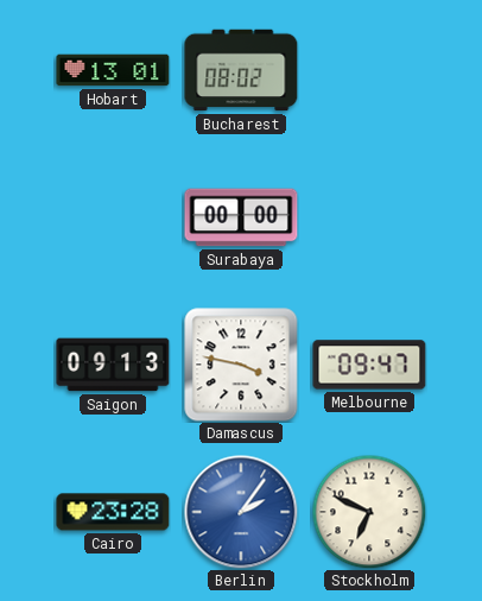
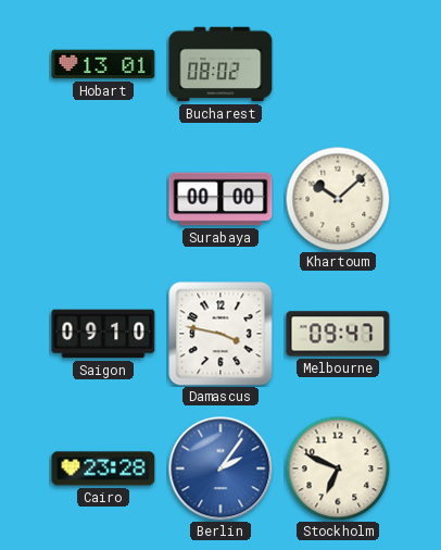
Khartoum: none -> 10:08 (338, 199)
Saigon: 09:13 -> 09:10 (103, 334)
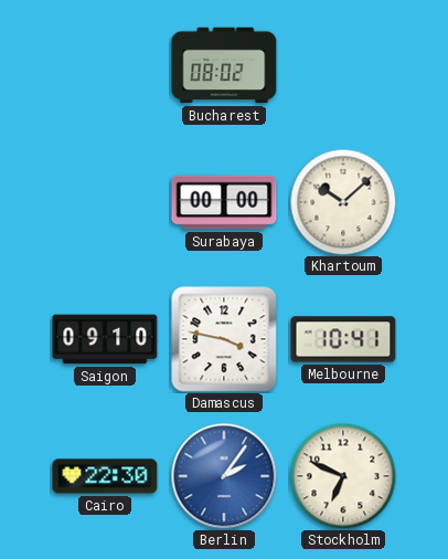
Hobart: 13:01 -> none (103, 64)
Melbourne: 09:47 -> 10:41 (343, 339)
Cairo: 23:28 -> 22:30 (105, 476)
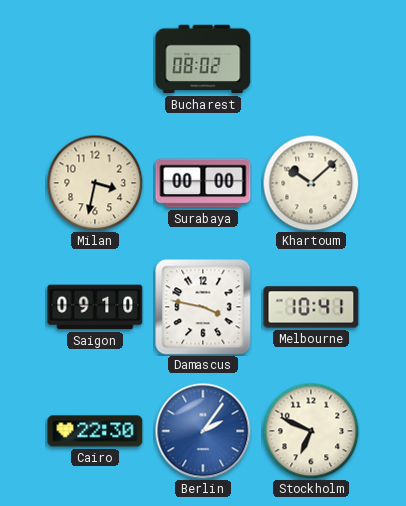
Milan: none -> 3:32 (95, 183)
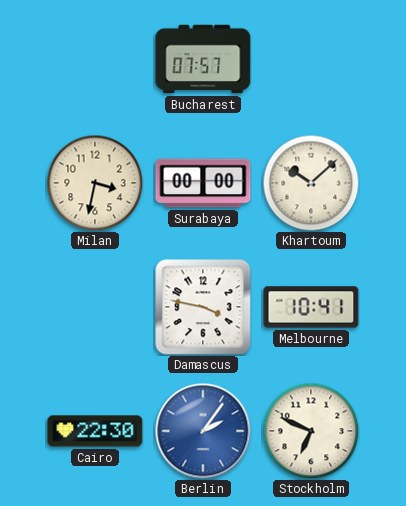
Bucharest: 08:02 -> 07:57 (203, 59)
Saigon: 09:10 -> none (95, 307)
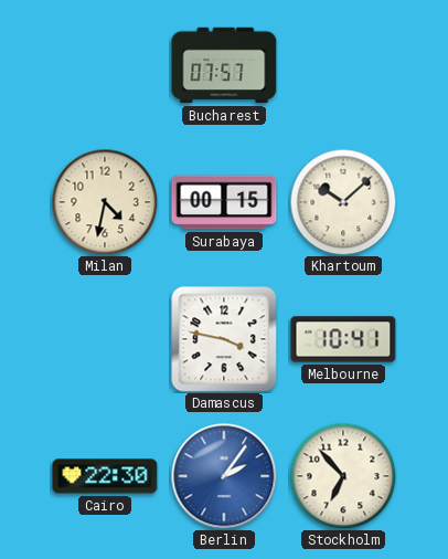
Milan: 3:32 -> 4:32 (105, 202)
Surabaya: 00:00 -> 00:15 (224, 202)
Stockholm: 6:49 -> 6:53 (343, 476)
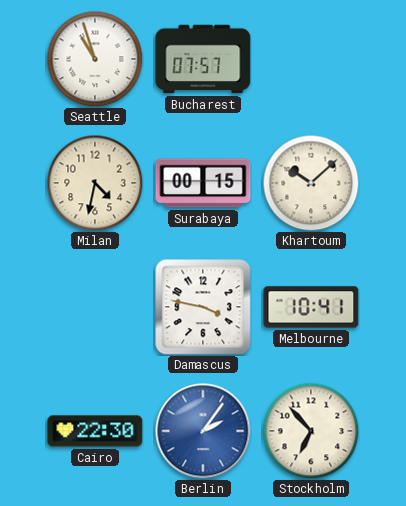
Seattle: none -> 10:57 (95, 59)
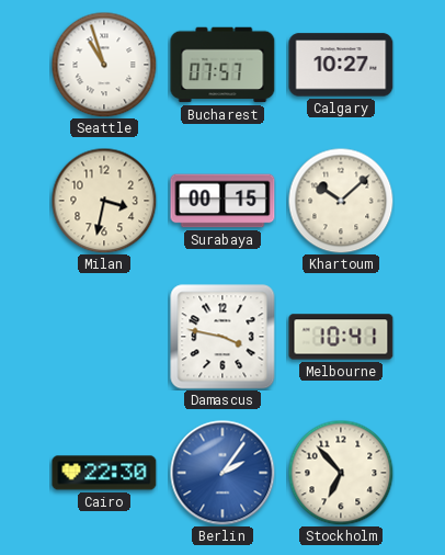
Calgary: none -> 10:27 (341, 65)
Milan: 4:32 -> 3:32 (104, 201)
